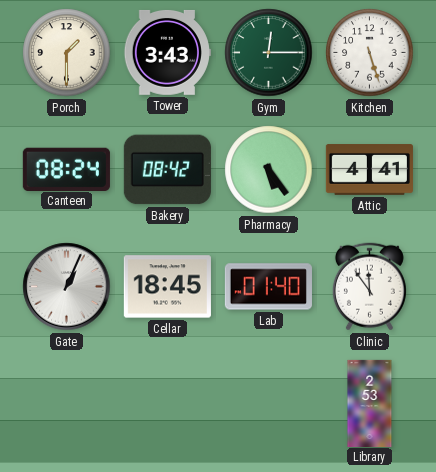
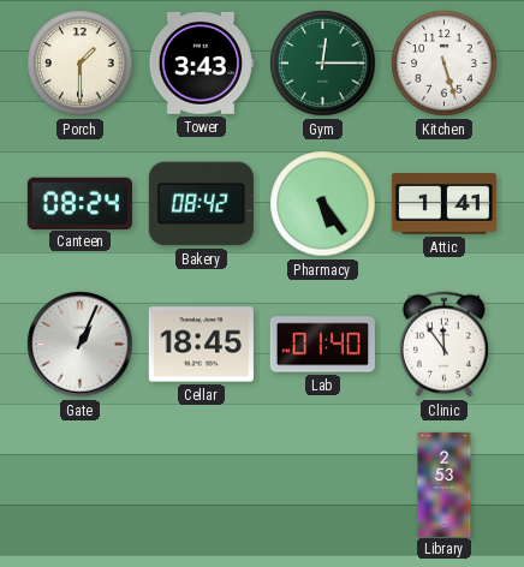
Attic: 4:41 -> 1:41 (443, 204)
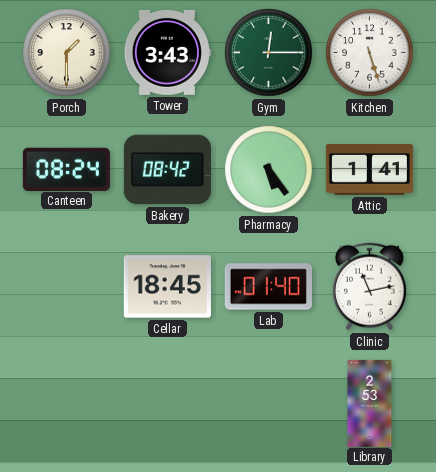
Gate: 1:04 -> none (81, 345)
Clinic: 11:54 -> 11:13 (369, 287)
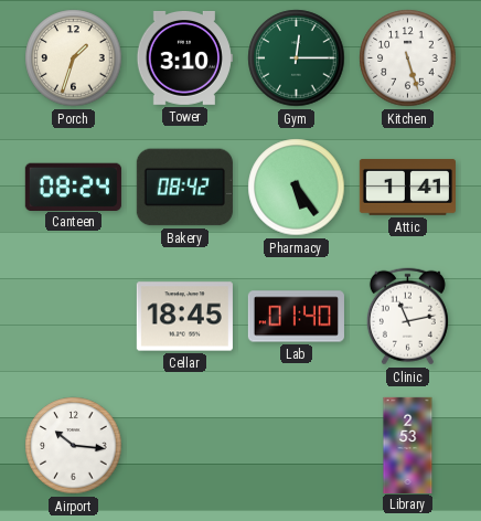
Porch: 1:30 -> 1:33 (74, 59)
Tower: 3:43 -> 3:10 (184, 57)
Airport: none -> 10:16 (74, 446)
